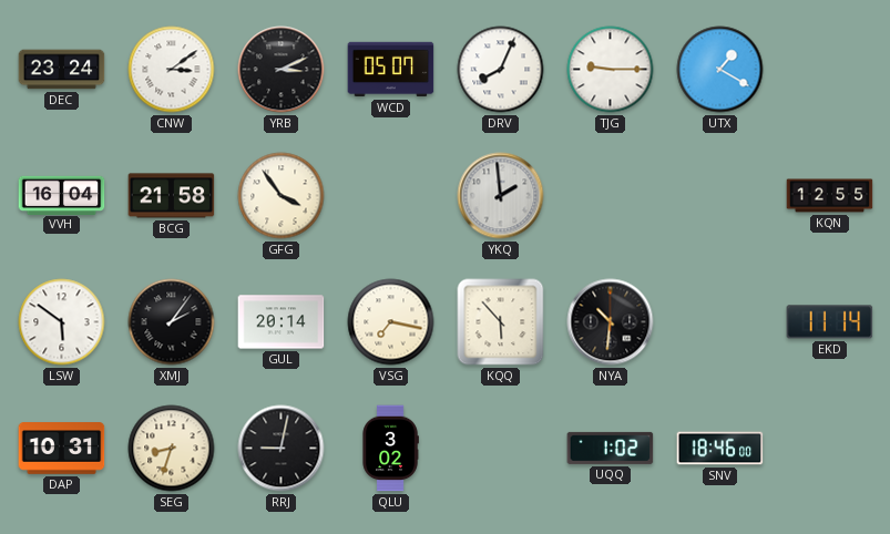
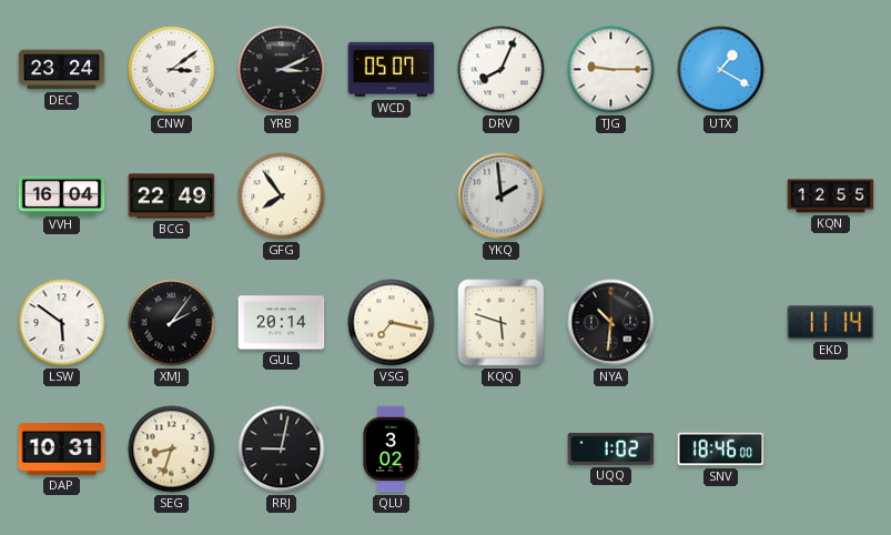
BCG: 21:58 -> 22:49 (172, 196)
GFG: 3:54 -> 7:54 (282, 196)
KQQ: 5:53 -> 5:48 (502, 323)
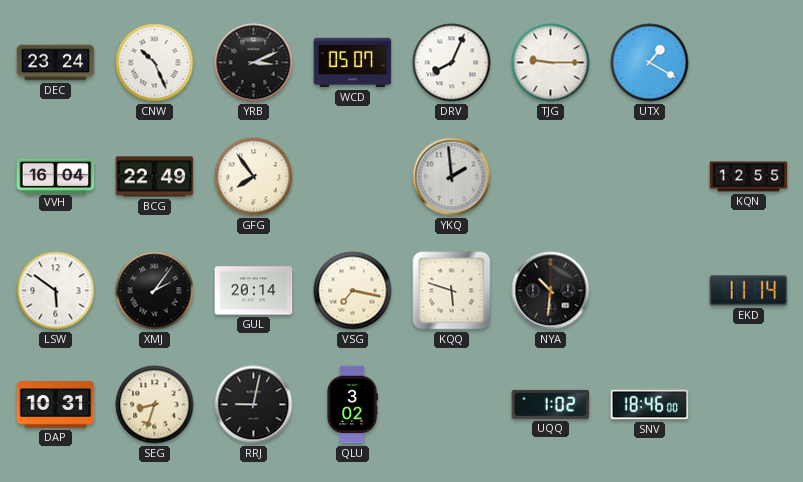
CNW: 3:09 -> 10:26 (155, 63)
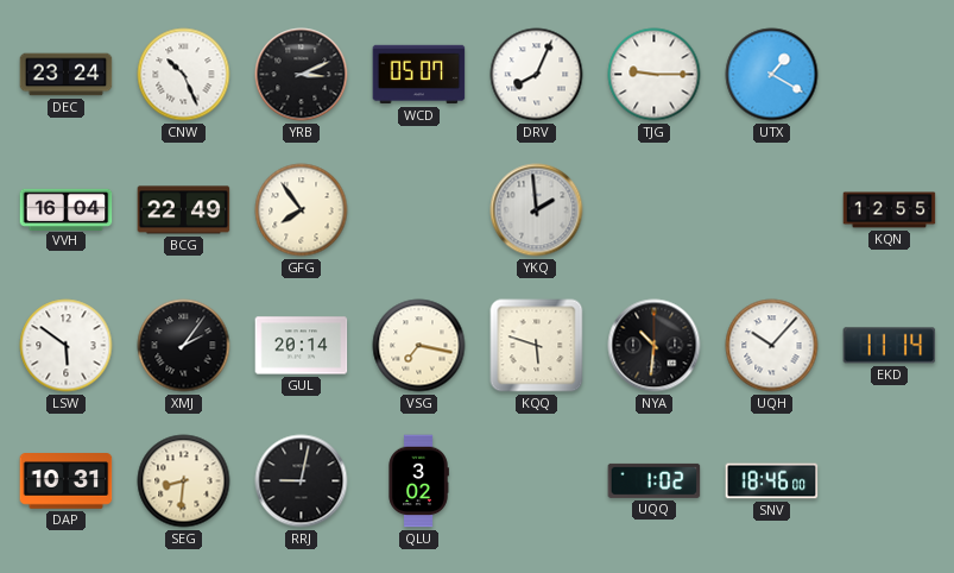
UQH: none -> 10:07 (772, 346)
SEG: 8:33 -> 8:31 (184, 481)
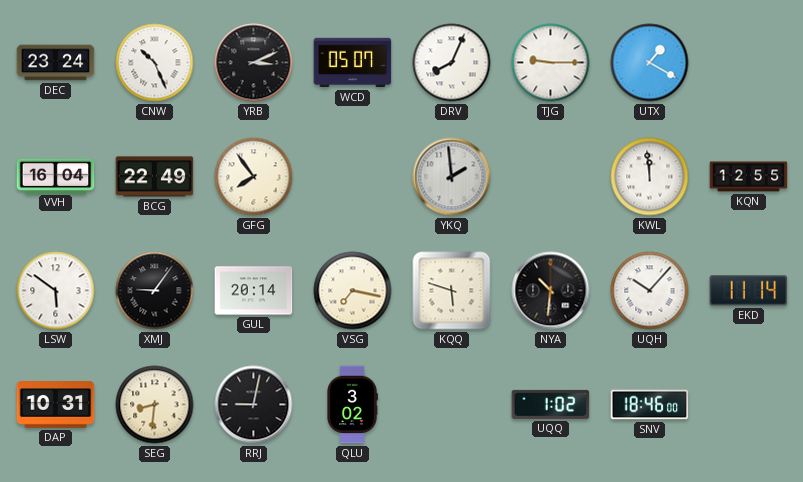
KWL: none -> 11:59 (650, 177)
XMJ: 2:06 -> 9:06 (155, 291)
